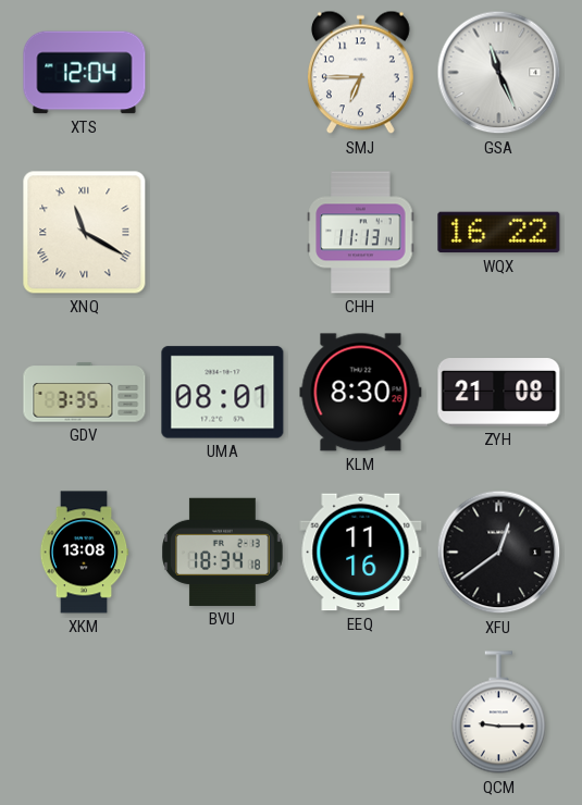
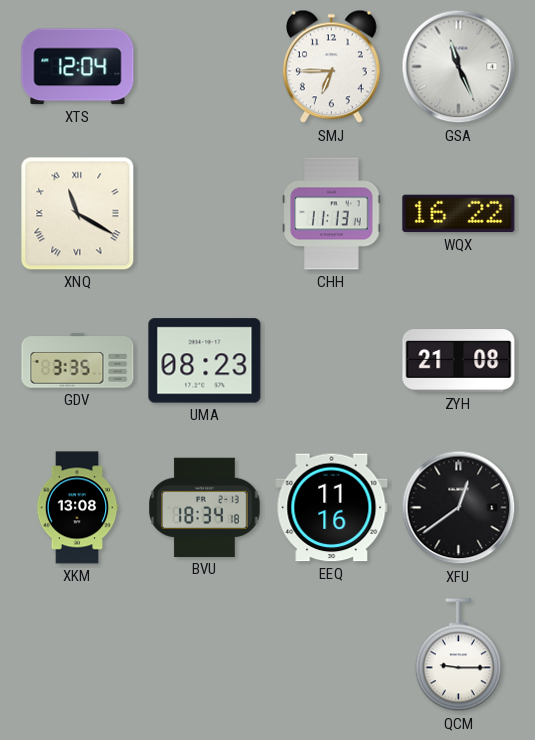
UMA: 08:01 -> 08:23 (205, 361)
KLM: 8:30 -> none (361, 393)
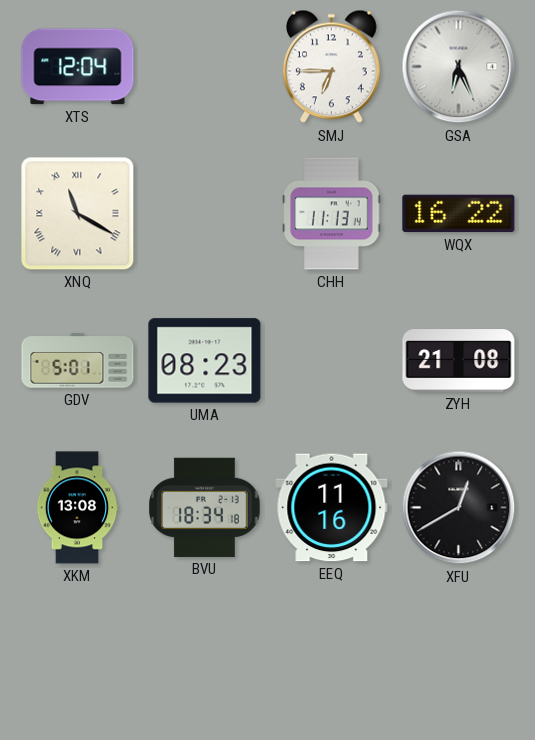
GSA: 11:26 -> 6:26 (459, 67)
GDV: 3:35 -> 5:01 (78, 361)
XFU: 12:39 -> 12:40 (459, 508)
QCM: 9:15 -> none (458, 655)
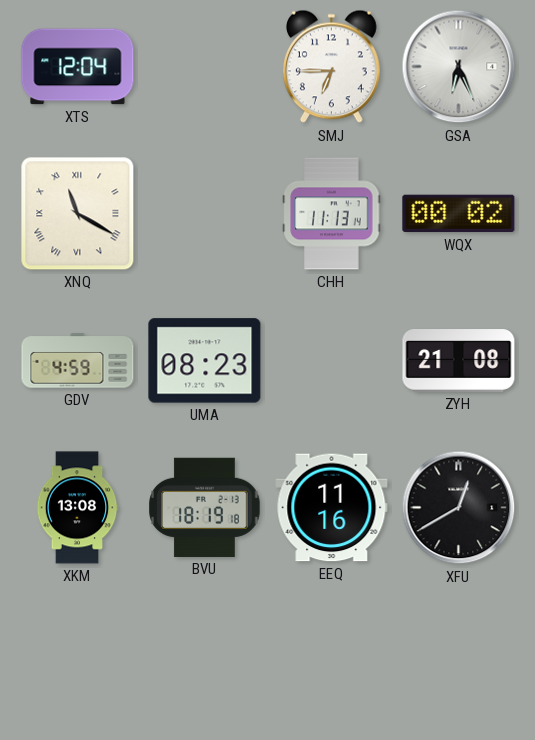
WQX: 16:22 -> 00:02 (459, 214)
GDV: 5:01 -> 4:59 (78, 361)
BVU: 18:34 -> 18:19 (205, 507)
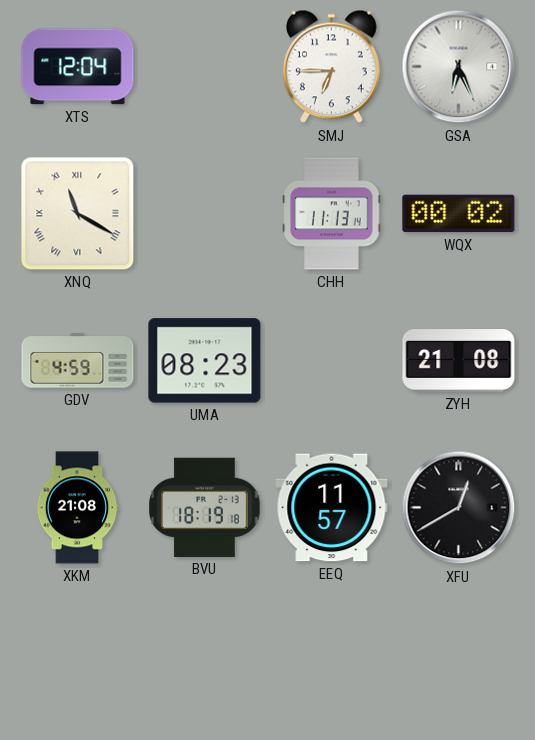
XKM: 13:08 -> 21:08 (77, 508)
EEQ: 11:16 -> 11:57 (332, 508)
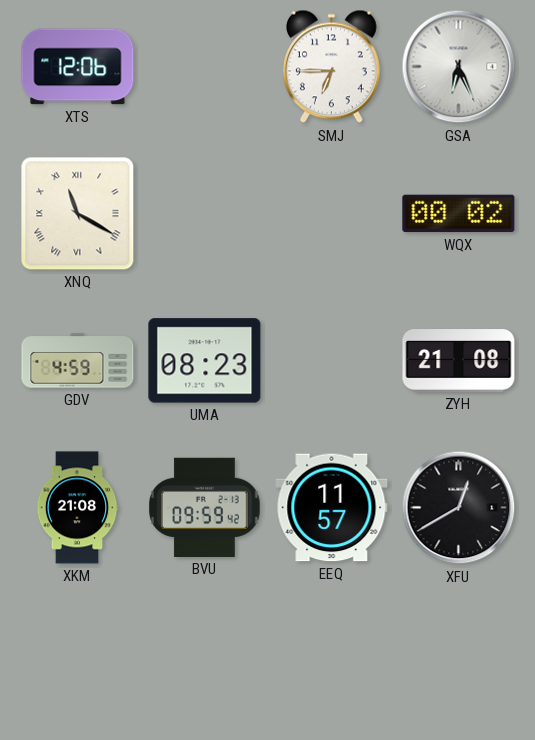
XTS: 12:04 -> 12:06 (78, 67)
CHH: 11:13 -> none (332, 214)
BVU: 18:19 -> 09:59 (205, 507)
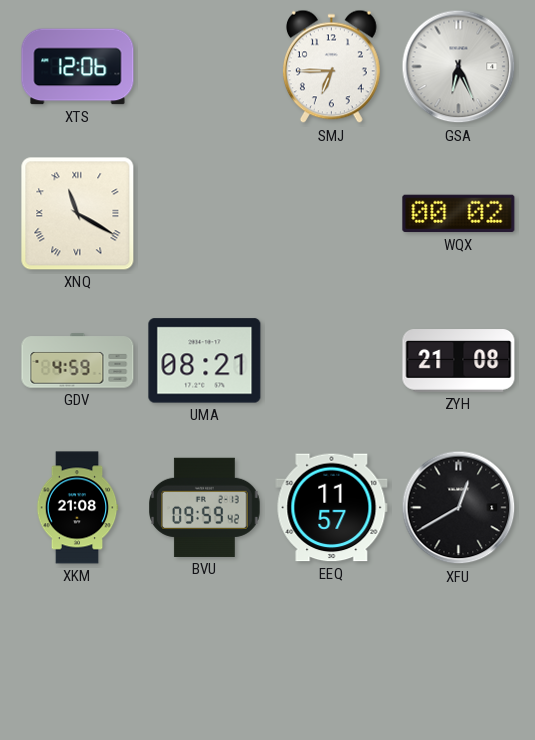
UMA: 08:23 -> 08:21 (205, 361)
